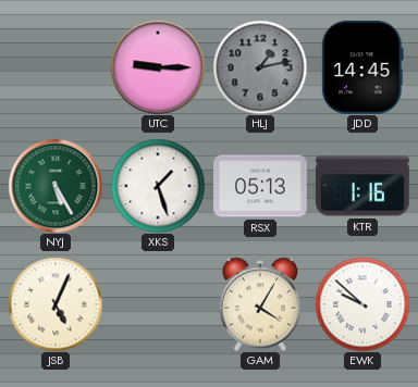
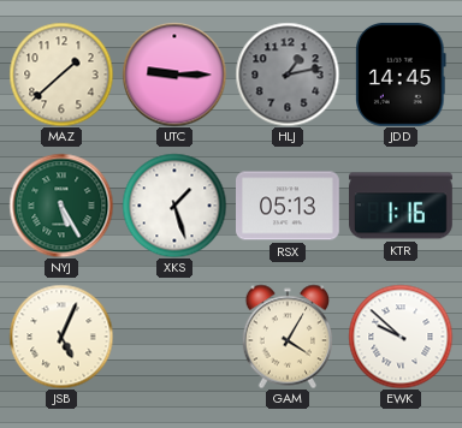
MAZ: none -> 1:38 (61, 75)
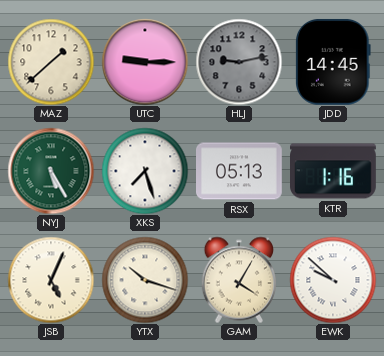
HLJ: 1:13 -> 9:13 (239, 62)
XKS: 1:27 -> 7:27 (145, 171)
YTX: none -> 10:18 (145, 280)
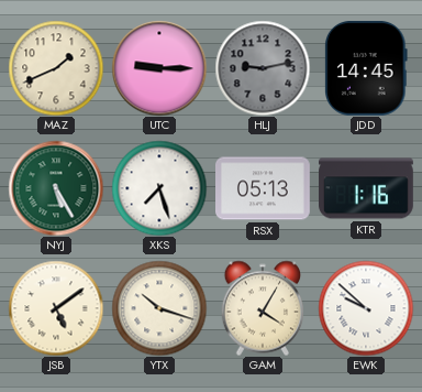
MAZ: 1:38 -> 1:41 (56, 68)
JSB: 5:04 -> 5:09 (56, 308)
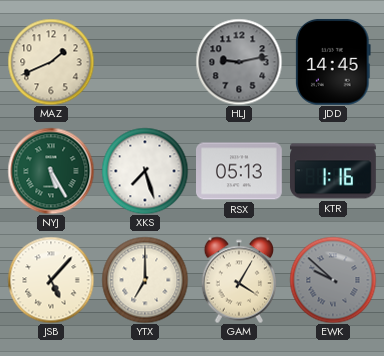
UTC: 9:15 -> none (159, 68)
JSB: 5:09 -> 5:07 (51, 280)
YTX: 10:18 -> 7:00 (145, 280)
EWK dial: white -> grey (333, 280)
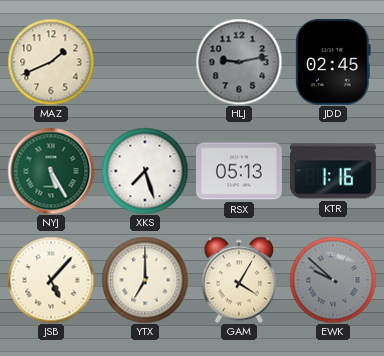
JDD: 14:45 -> 02:45 (334, 62)
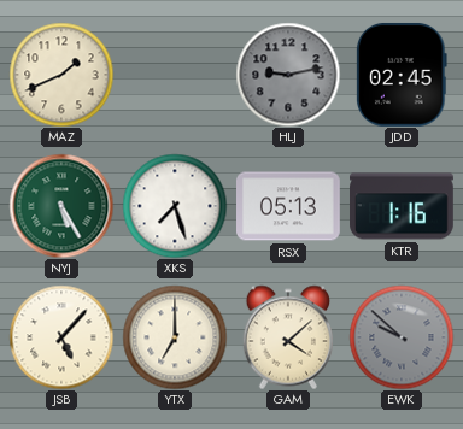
GAM: 4:05 -> 4:08 (287, 337)
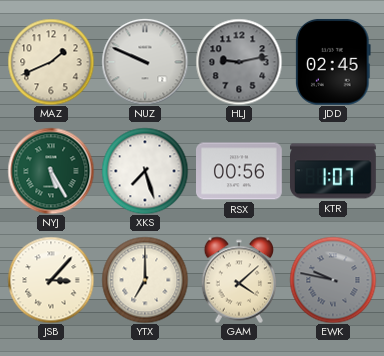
NUZ: none -> 9:49 (145, 62)
RSX: 05:13 -> 00:56 (240, 171)
KTR: 1:16 -> 1:07 (334, 171)
JSB: 5:07 -> 3:07 (51, 280)
EWK: 9:52 -> 9:47 (333, 280)
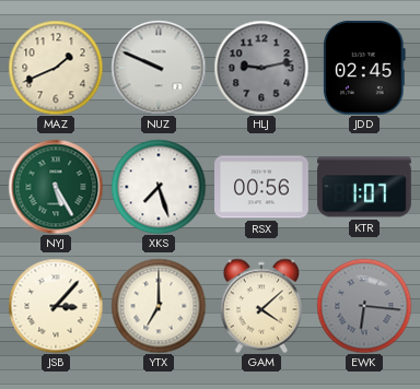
EWK: 9:47 -> 6:16 (364, 306)
